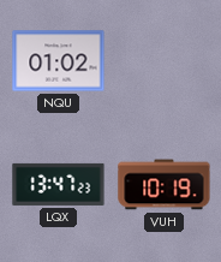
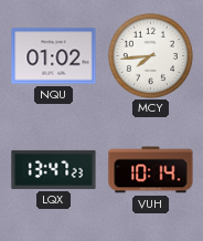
MCY: none -> 7:44 (150, 55)
VUH: 10:19 -> 10:14 (151, 170)
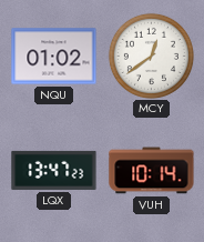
MCY: 7:44 -> 12:39 (151, 56)
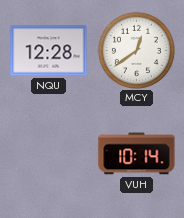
NQU: 01:02 -> 12:28 (49, 51)
LQX: 13:47 -> none (54, 170)
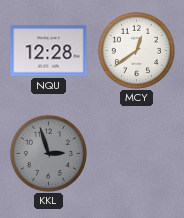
KKL: none -> 2:57 (48, 153)
VUH: 10:14 -> none (137, 154)
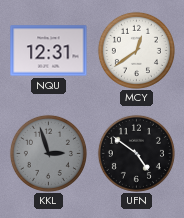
NQU: 12:28 -> 12:31 (49, 51)
UFN: none -> 4:51 (136, 153)
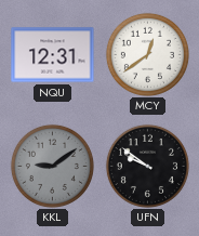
KKL: 2:57 -> 9:09 (52, 166)
UFN: 4:51 -> 9:51 (147, 166)
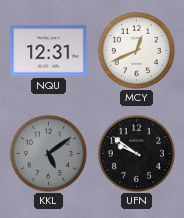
MCY: 12:39 -> 12:41 (136, 50)
KKL: 9:09 -> 5:09 (48, 153)
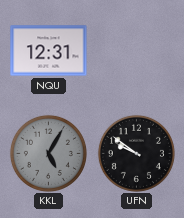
MCY: 12:41 -> none (136, 50)
KKL: 5:09 -> 5:05 (48, 153)
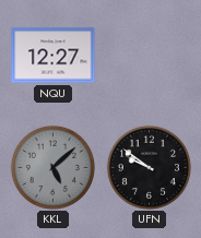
NQU: 12:31 -> 12:27 (54, 56)
KKL: 5:05 -> 5:08 (52, 167)
